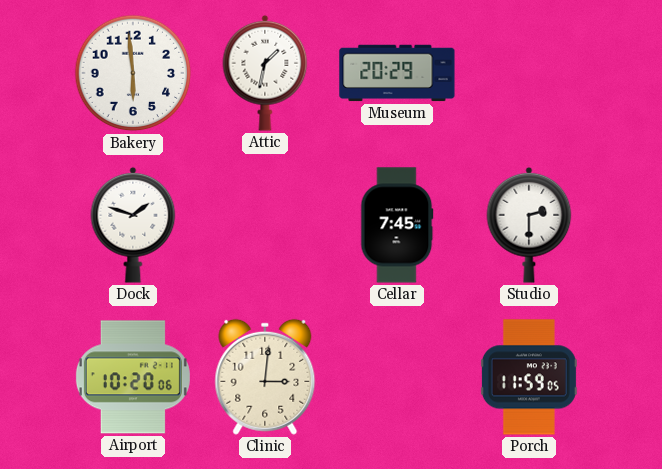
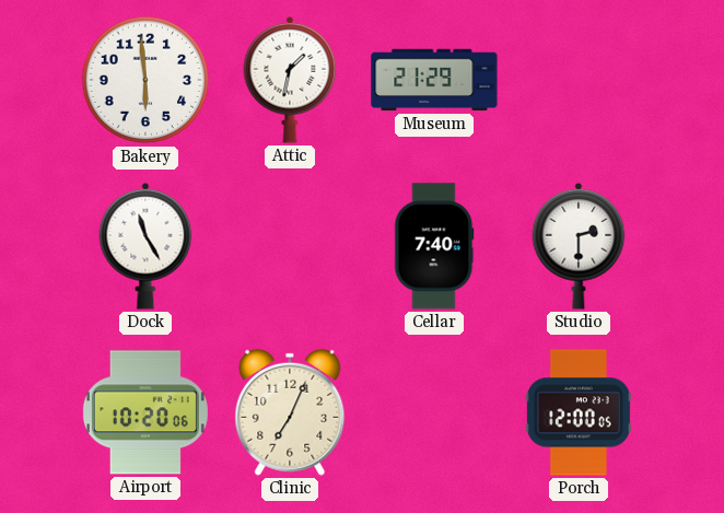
Museum: 20:29 -> 21:29 (434, 80)
Dock: 1:48 -> 11:25 (145, 246)
Cellar: 7:45 -> 7:40 (434, 246)
Clinic: 3:01 -> 7:04 (290, 412)
Porch: 11:59 -> 12:00 (579, 412)
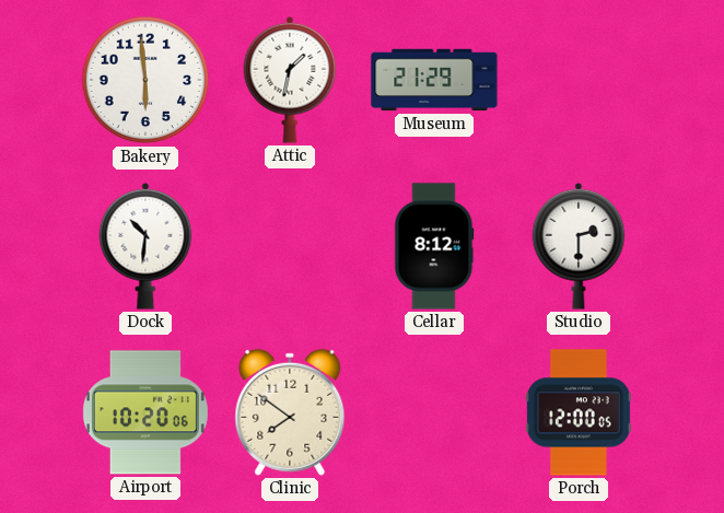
Dock: 11:25 -> 10:31 (145, 246)
Cellar: 7:40 -> 8:12 (434, 246)
Clinic: 7:04 -> 7:51 (290, 412)
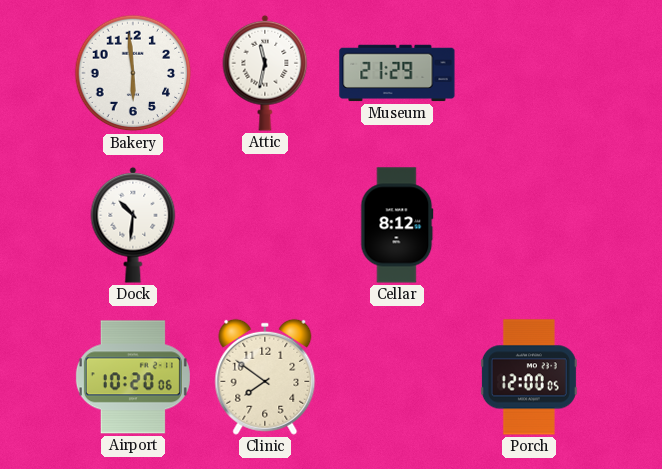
Attic: 1:32 -> 11:32 (265, 73)
Studio: 2:30 -> none (579, 246)
